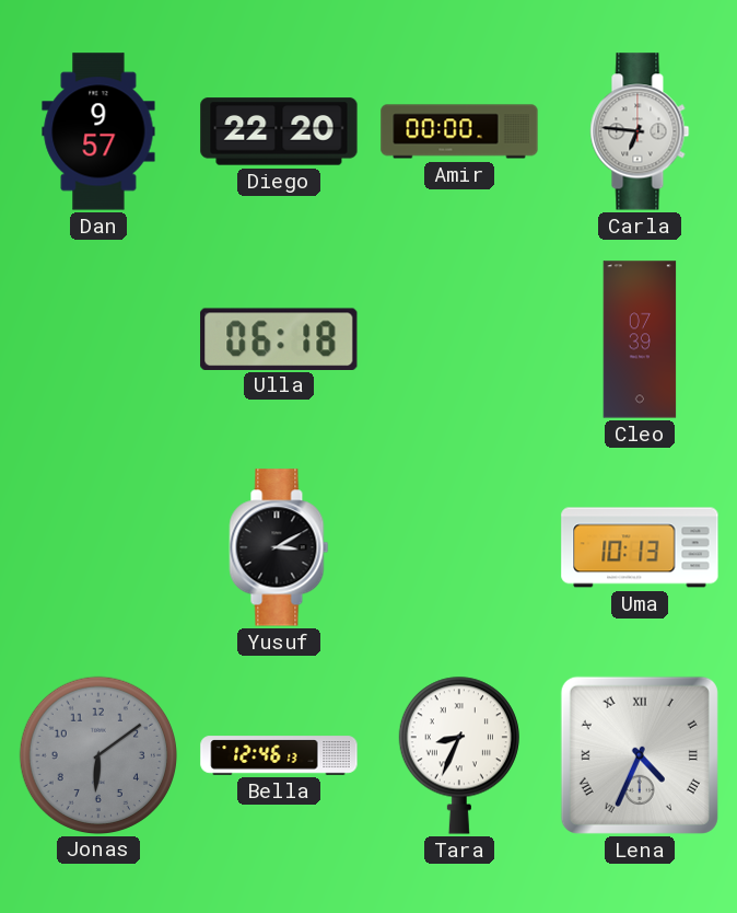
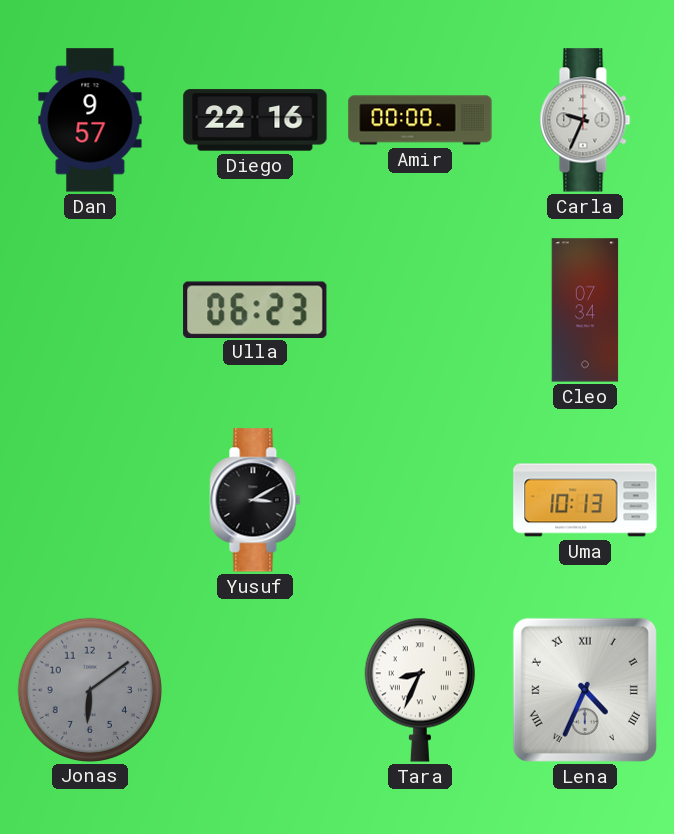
Diego: 22:20 -> 22:16 (255, 120)
Carla: 6:46 -> 9:34 (585, 120)
Ulla: 06:18 -> 06:23 (255, 309)
Cleo: 07:39 -> 07:34 (585, 310)
Bella: 12:46 -> none (279, 755)
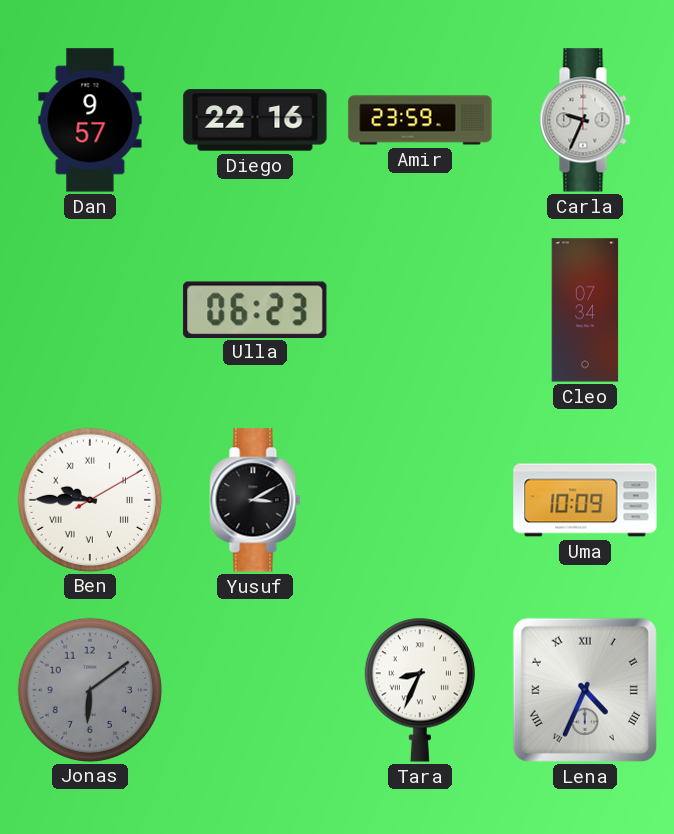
Amir: 00:00 -> 23:59 (420, 120)
Ben: none -> 9:45 (89, 499)
Uma: 10:13 -> 10:09 (585, 500)
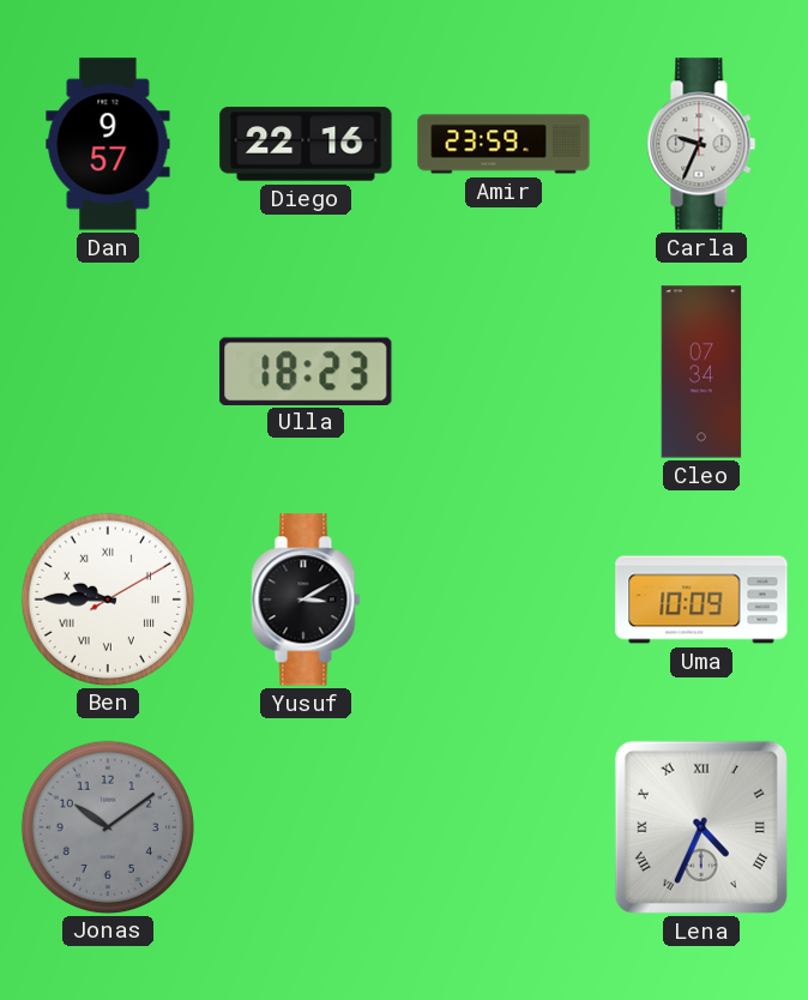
Ulla: 06:23 -> 18:23 (306, 371)
Jonas: 6:09 -> 10:09 (107, 826)
Tara: 8:34 -> none (420, 690)
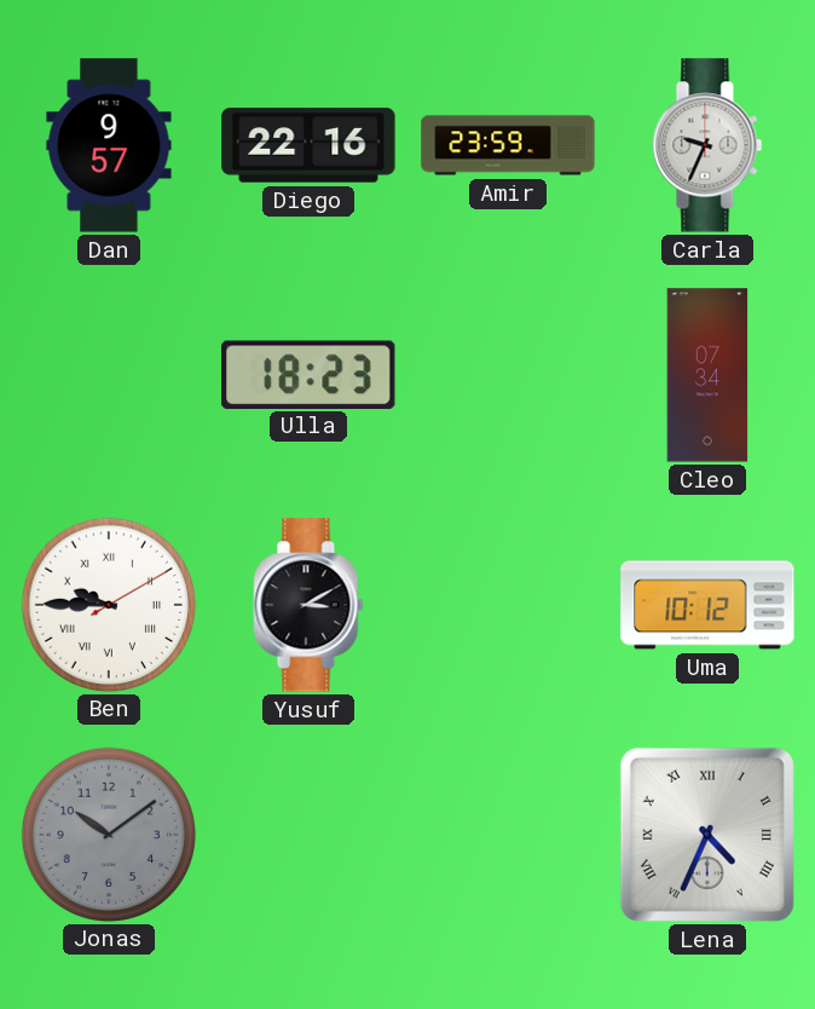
Uma: 10:09 -> 10:12 (707, 605)
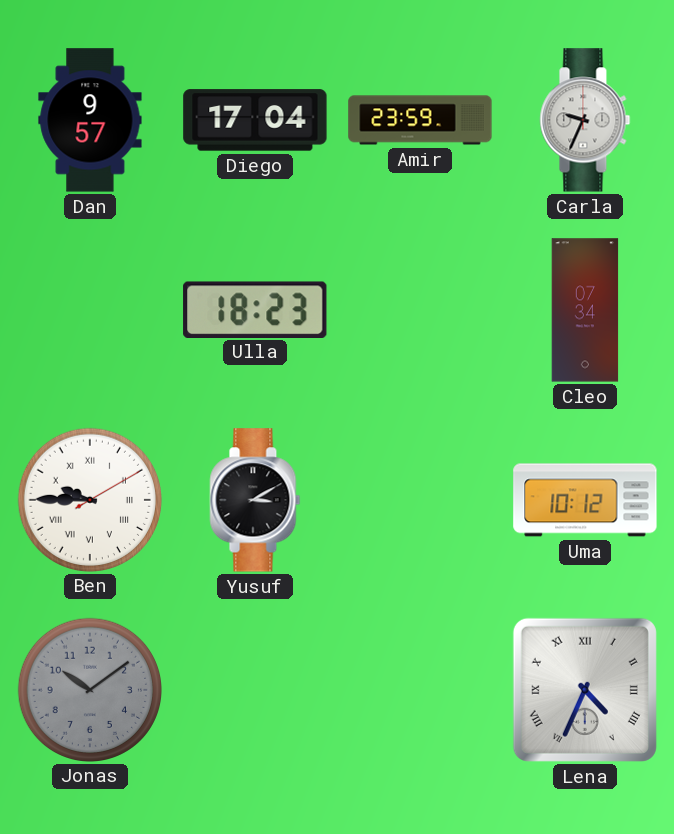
Diego: 22:16 -> 17:04 (255, 120)
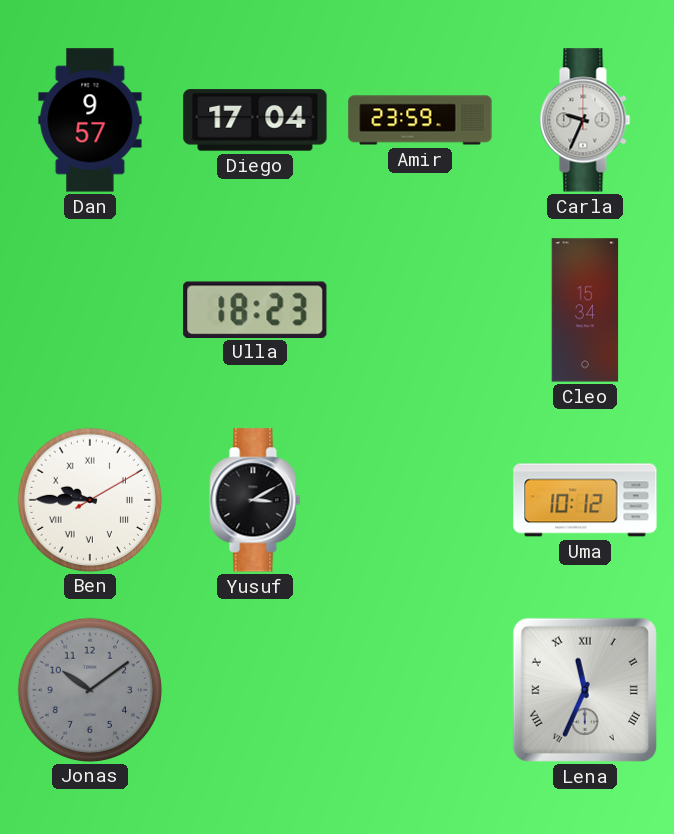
Cleo: 07:34 -> 15:34 (585, 310)
Lena: 4:34 -> 11:34 (585, 690)
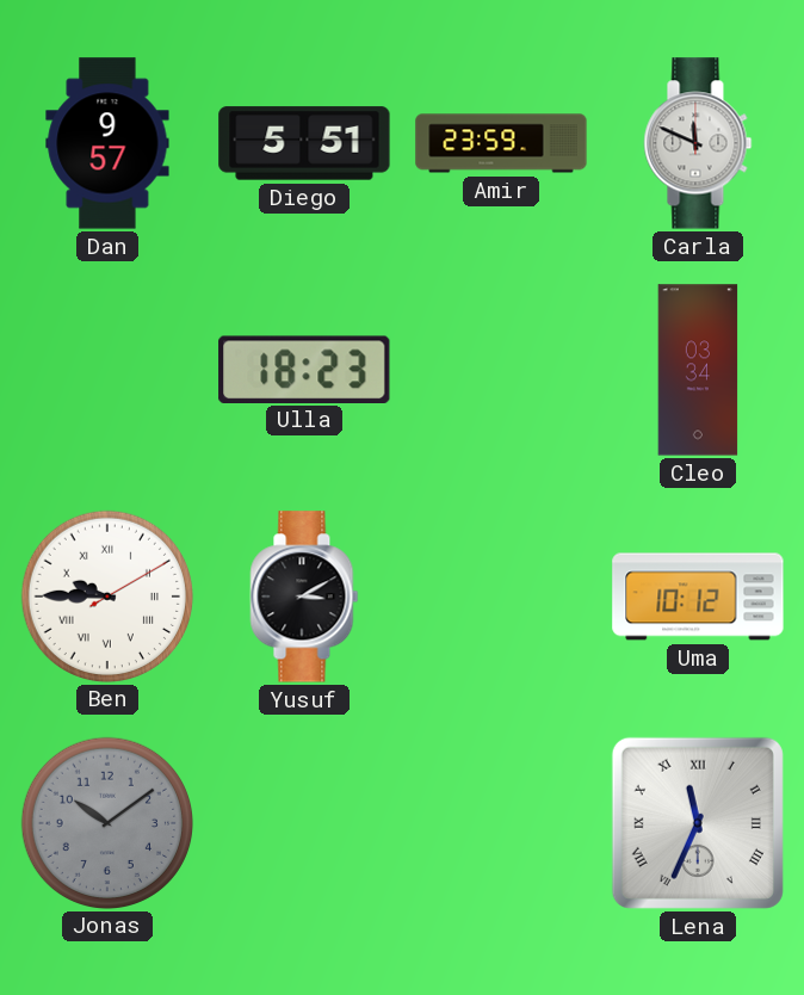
Diego: 17:04 -> 5:51 (304, 143)
Carla: 9:34 -> 11:49 (698, 143)
Cleo: 15:34 -> 03:34 (698, 370)
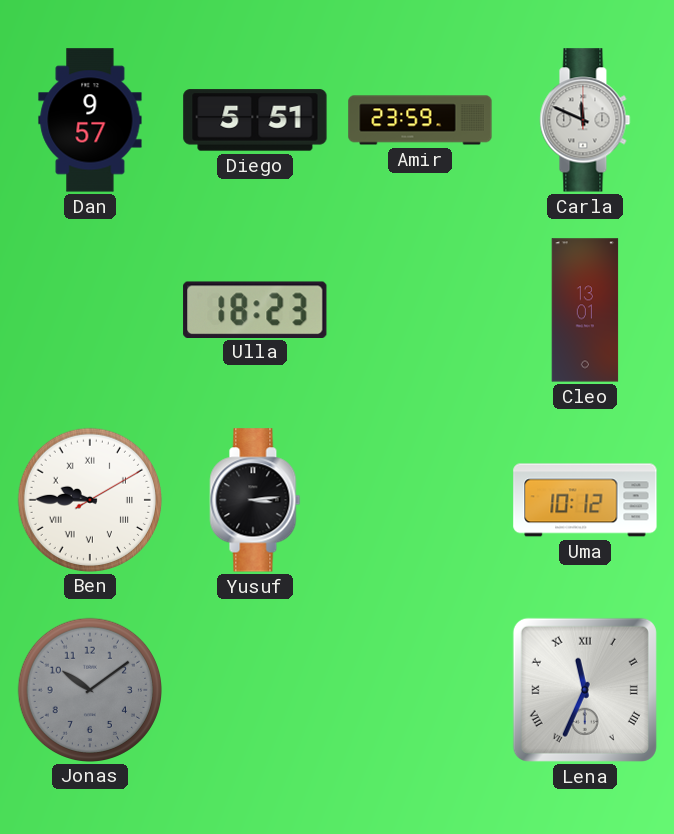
Cleo: 03:34 -> 13:01 (585, 310)
Yusuf: 3:10 -> 3:14 (255, 500)
